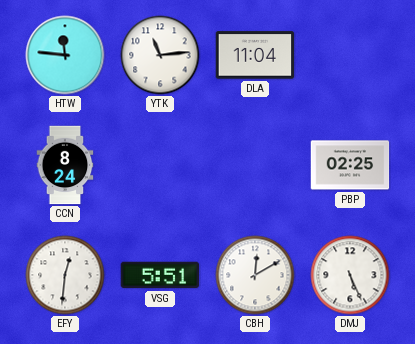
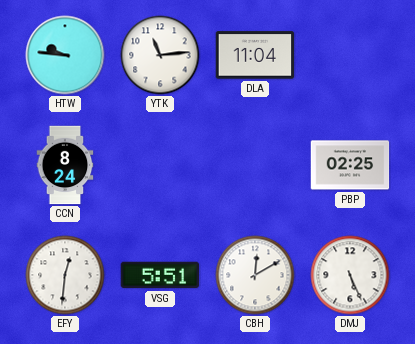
HTW: 11:46 -> 9:46 (65, 55)
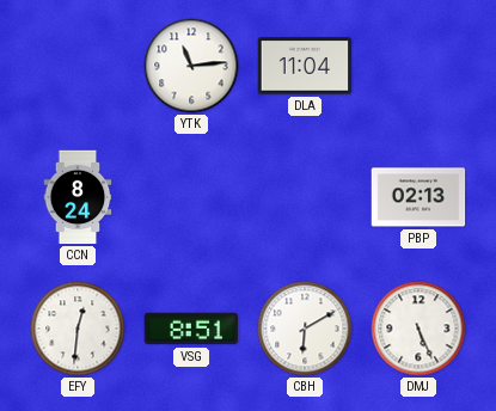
HTW: 9:46 -> none (65, 55)
PBP: 02:25 -> 02:13 (418, 197)
VSG: 5:51 -> 8:51 (191, 329)
CBH: 12:10 -> 6:10 (305, 329)
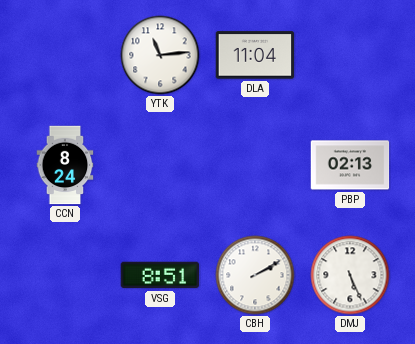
EFY: 12:31 -> none (78, 329)
CBH: 6:10 -> 2:10 (255, 275)
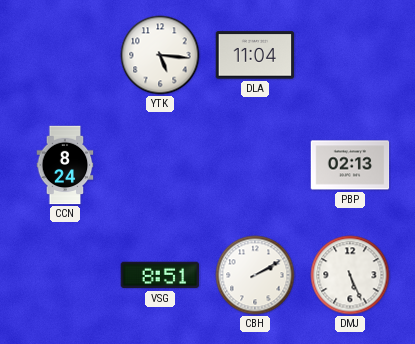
YTK: 11:14 -> 5:16 (160, 55)
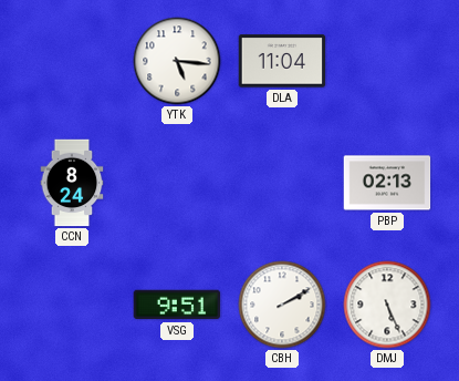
VSG: 8:51 -> 9:51 (177, 305)
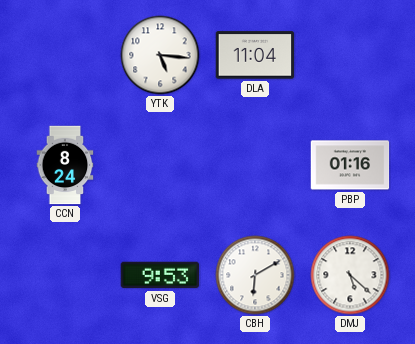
PBP: 02:13 -> 01:16 (350, 165)
VSG: 9:51 -> 9:53 (160, 275)
CBH: 2:10 -> 6:10 (255, 275)
DMJ: 5:26 -> 5:22 (350, 275)
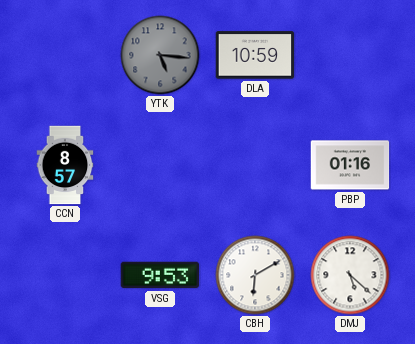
YTK dial: white -> grey (160, 55)
DLA: 11:04 -> 10:59 (255, 55)
CCN: 8:24 -> 8:57 (65, 165)
